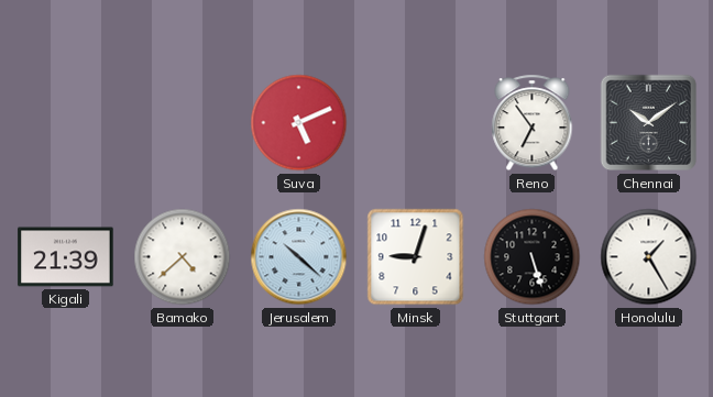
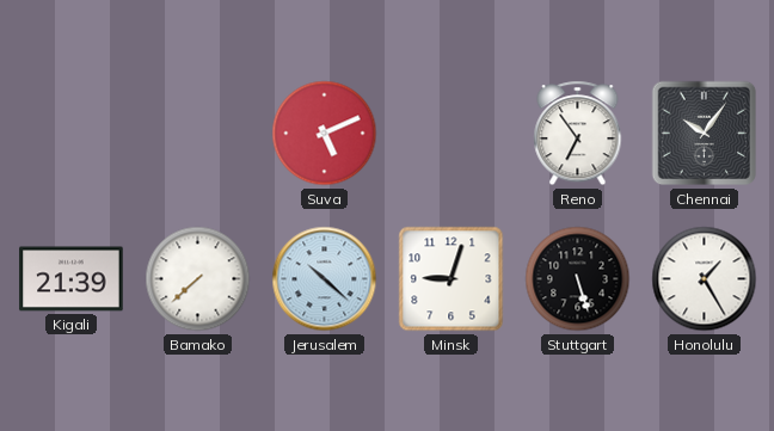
Chennai: 10:09 -> 10:06 (705, 134)
Bamako: 4:38 -> 7:38 (198, 279)
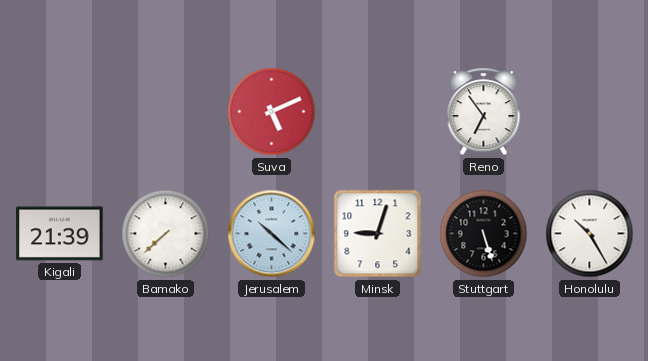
Chennai: 10:06 -> none (705, 134)
Honolulu: 1:25 -> 10:25 (590, 234)
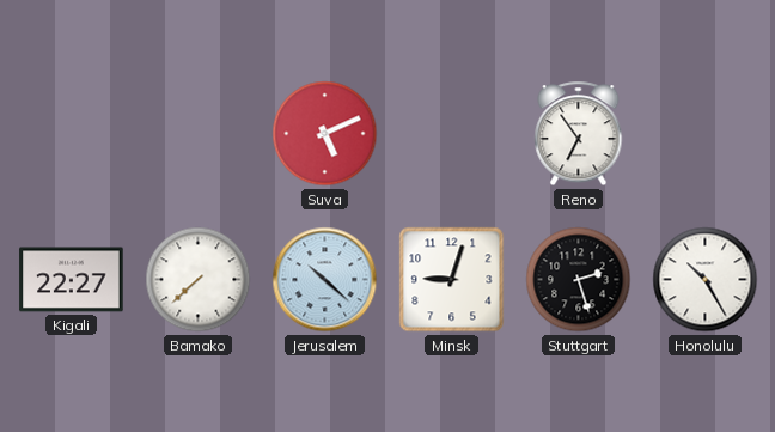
Kigali: 21:39 -> 22:27 (72, 280)
Stuttgart: 5:27 -> 2:27 (579, 280)
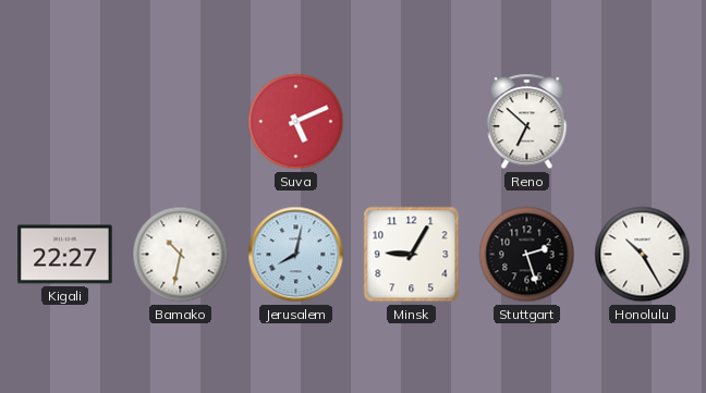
Reno: 6:54 -> 6:52 (527, 122)
Bamako: 7:38 -> 10:32 (181, 255)
Jerusalem: 10:22 -> 8:02 (296, 255)
Minsk: 9:03 -> 9:05 (412, 255)
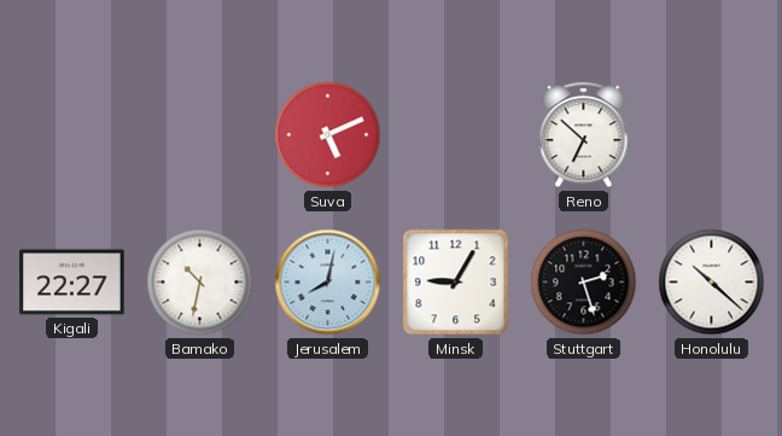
Honolulu: 10:25 -> 10:22 (712, 283)
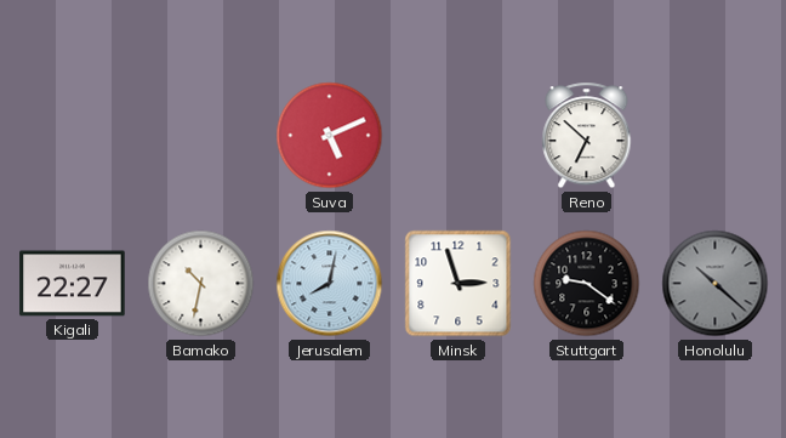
Minsk: 9:05 -> 2:57 (458, 284)
Stuttgart: 2:27 -> 9:21 (587, 284)
Honolulu dial: white -> grey (716, 284)
